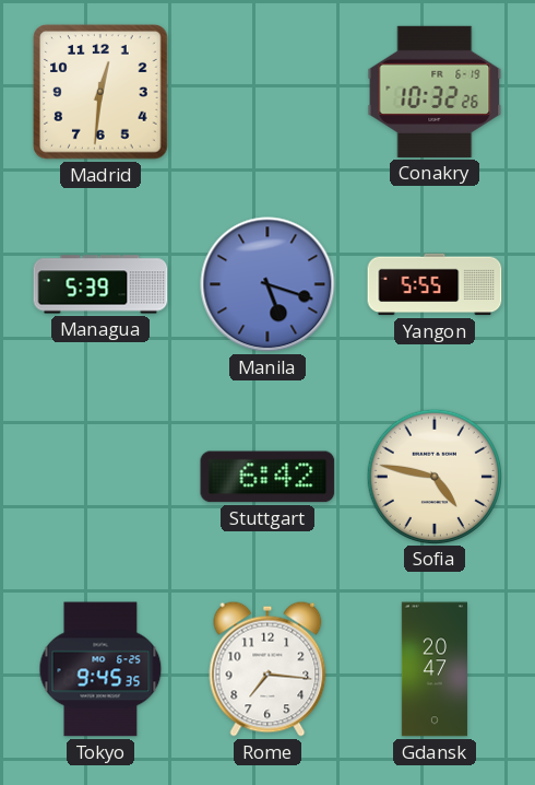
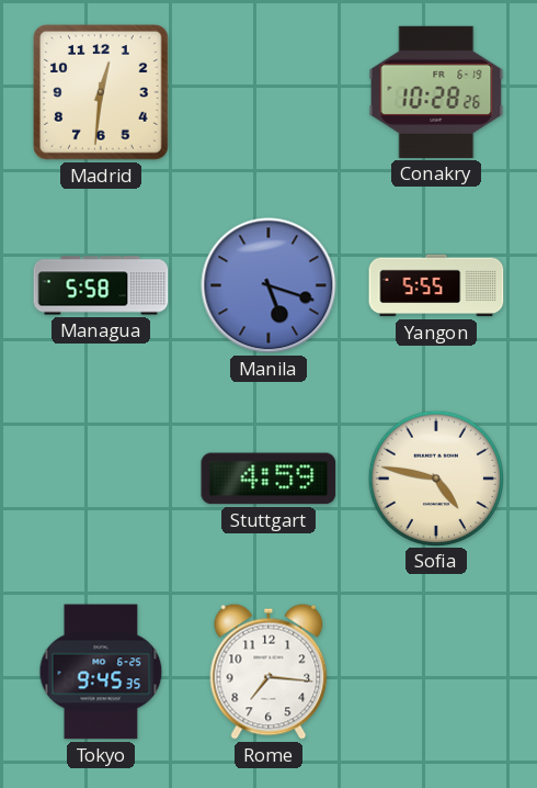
Conakry: 10:32 -> 10:28 (436, 92)
Managua: 5:39 -> 5:58 (101, 285)
Stuttgart: 6:42 -> 4:59 (268, 479)
Gdansk: 20:47 -> none (435, 669)
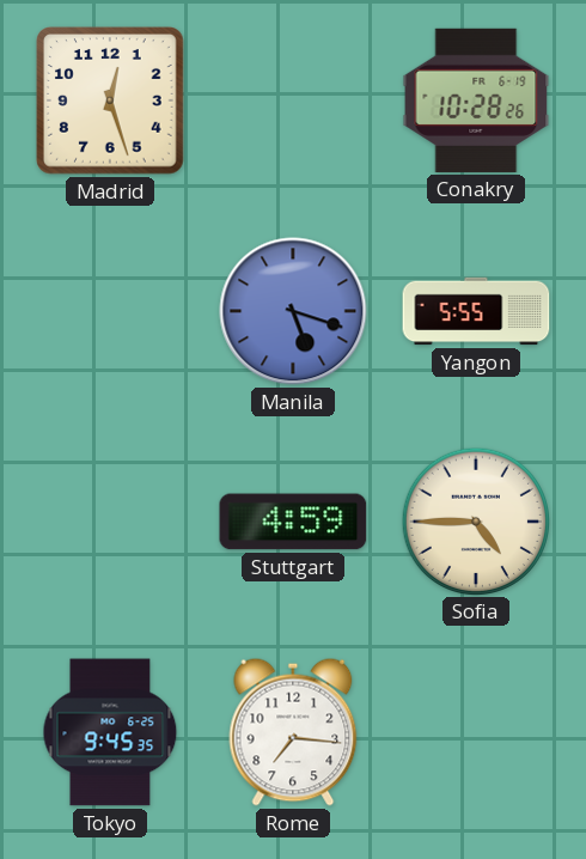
Madrid: 12:31 -> 12:27 (110, 100)
Managua: 5:58 -> none (101, 285)
Sofia: 4:47 -> 4:45 (475, 520)
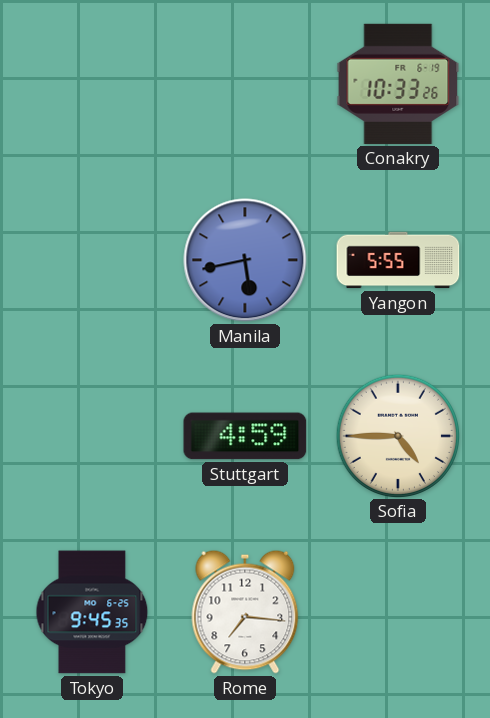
Madrid: 12:27 -> none (110, 100)
Conakry: 10:28 -> 10:33 (398, 84)
Manila: 5:18 -> 5:43 (245, 260)
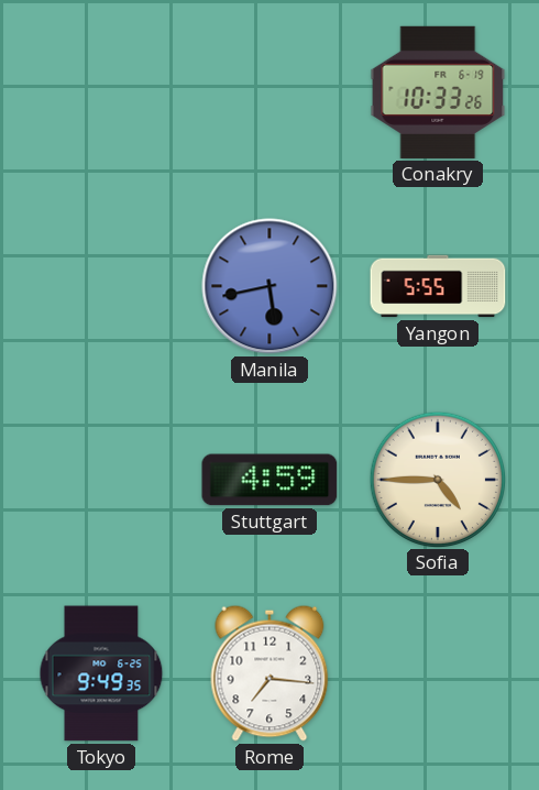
Tokyo: 9:45 -> 9:49 (101, 673)
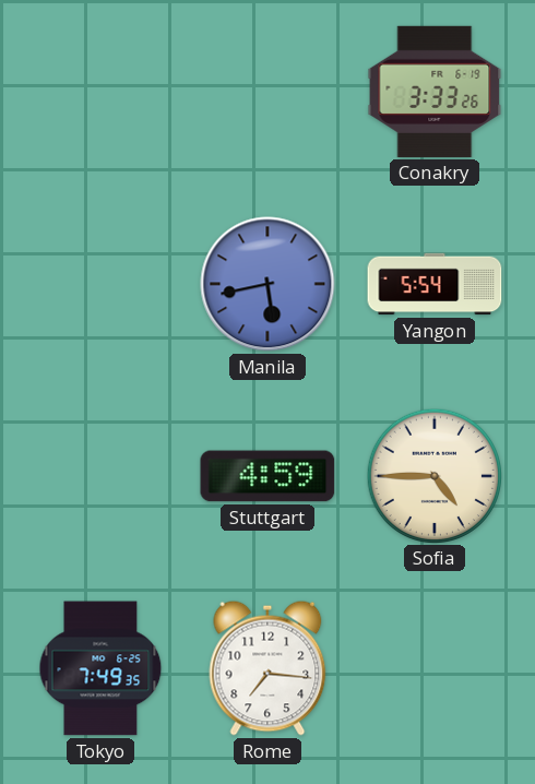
Conakry: 10:33 -> 3:33 (435, 92)
Yangon: 5:55 -> 5:54 (435, 284)
Tokyo: 9:49 -> 7:49 (100, 668)
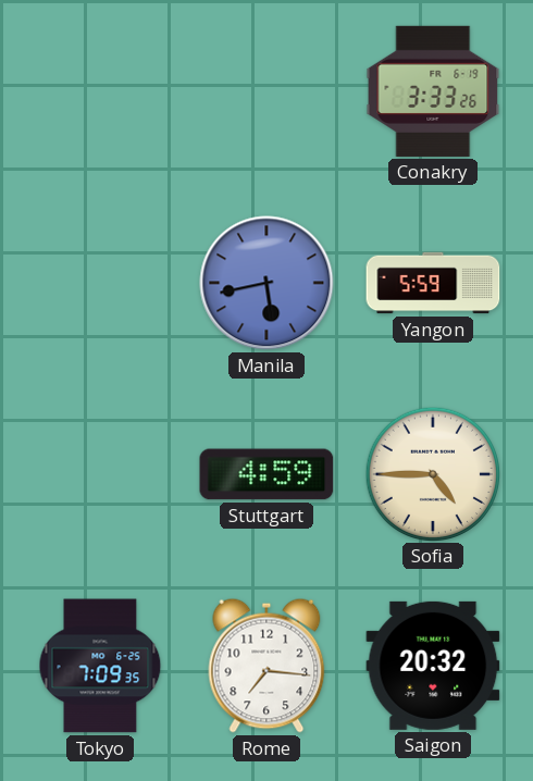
Yangon: 5:54 -> 5:59 (433, 283)
Tokyo: 7:49 -> 7:09 (100, 666)
Saigon: none -> 20:32 (433, 666)
